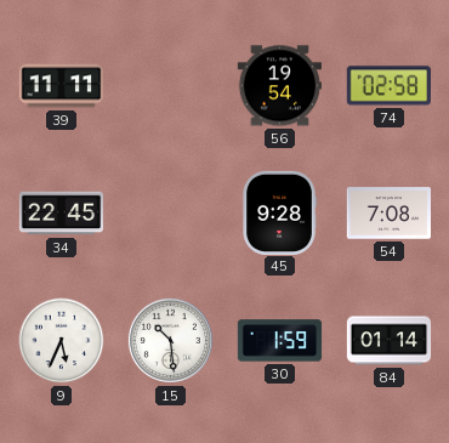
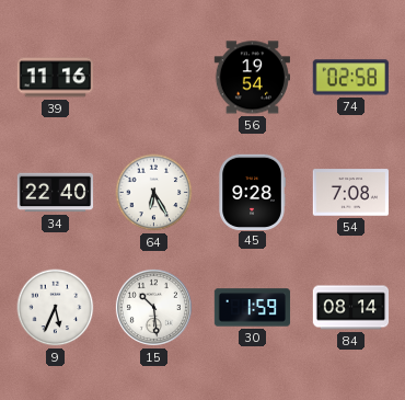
39: 11:11 -> 11:16 (56, 78)
34: 22:45 -> 22:40 (56, 193)
64: none -> 6:25 (154, 193)
84: 01:14 -> 08:14 (351, 308)
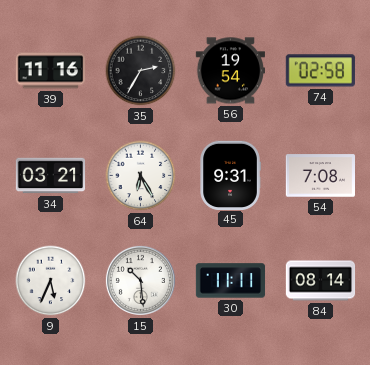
35: none -> 2:35 (141, 71)
34: 22:40 -> 03:21 (51, 176)
45: 9:28 -> 9:31 (230, 175)
30: 1:59 -> 11:11 (231, 281)
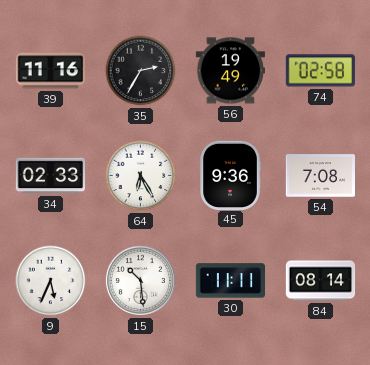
56: 19:54 -> 19:49 (230, 71)
34: 03:21 -> 02:33 (51, 176)
45: 9:31 -> 9:36 (230, 175)
